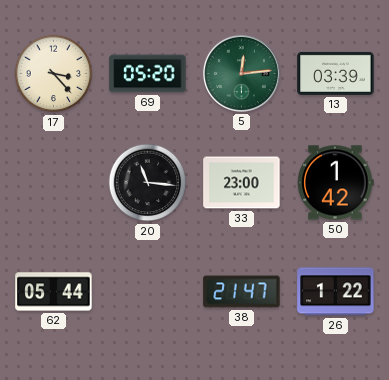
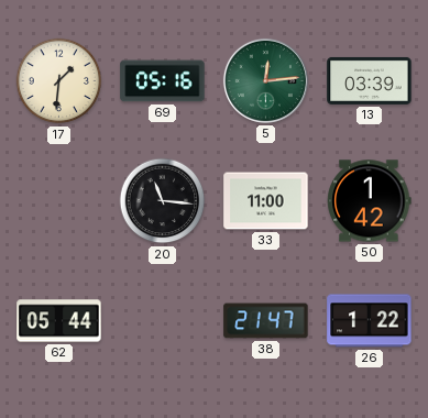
17: 3:23 -> 1:31 (59, 81)
69: 05:20 -> 05:16 (163, 81)
33: 23:00 -> 11:00 (266, 201)
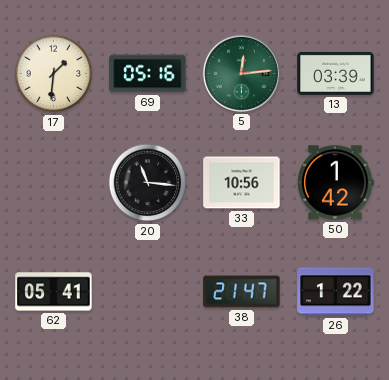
33: 11:00 -> 10:56 (242, 183)
62: 05:44 -> 05:41 (54, 292)
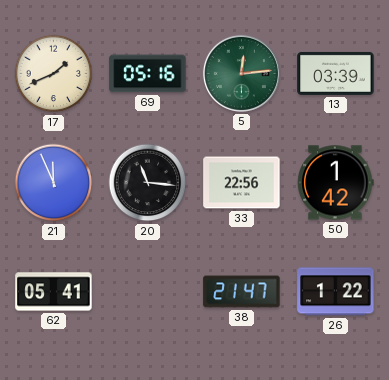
17: 1:31 -> 1:41 (54, 74)
21: none -> 11:56 (54, 183)
33: 10:56 -> 22:56 (242, 183)
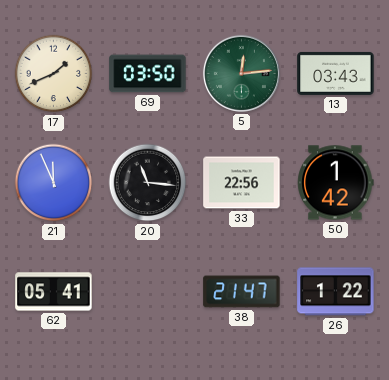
69: 05:16 -> 03:50 (148, 74)
13: 03:39 -> 03:43 (336, 73)
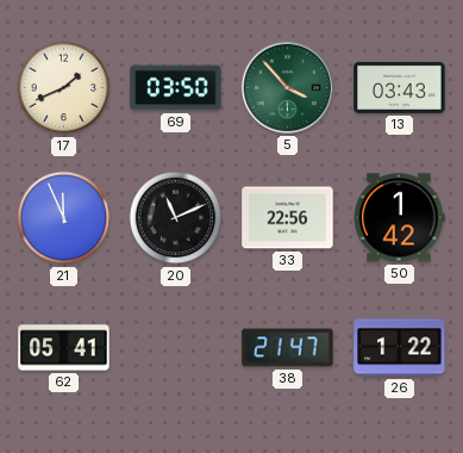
5: 12:14 -> 3:53 (287, 87)
20: 11:16 -> 11:11 (176, 218)
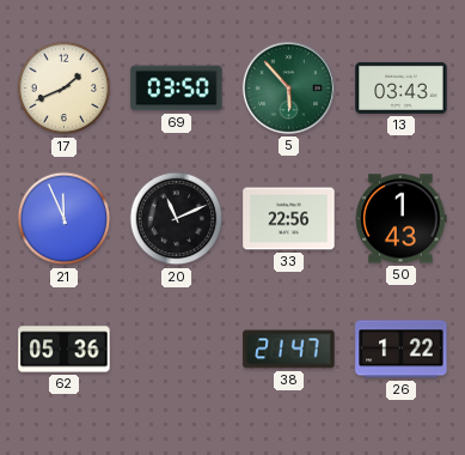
5: 3:53 -> 5:53 (288, 87)
50: 1:42 -> 1:43 (402, 219)
62: 05:41 -> 05:36 (65, 350)
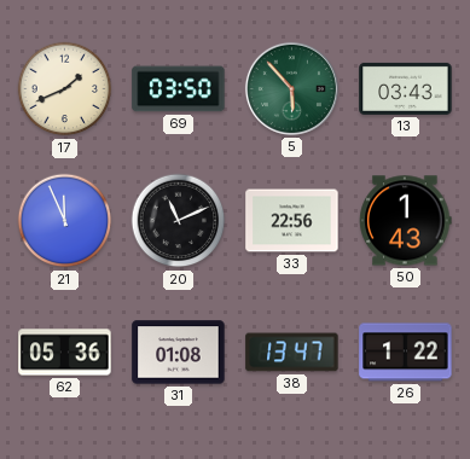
31: none -> 01:08 (179, 353)
38: 21:47 -> 13:47 (292, 353)
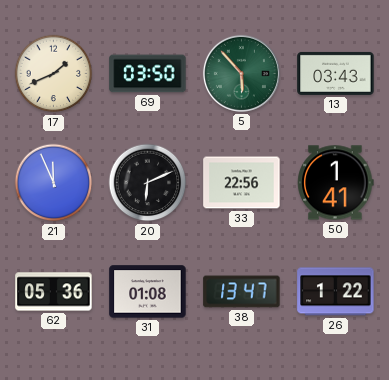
20: 11:11 -> 6:11 (148, 183)
50: 1:43 -> 1:41 (336, 183)
